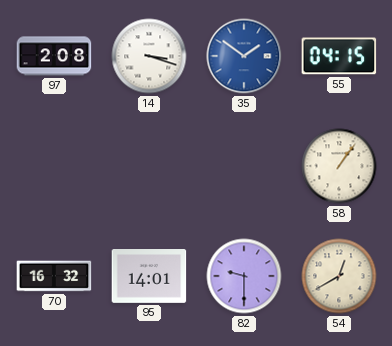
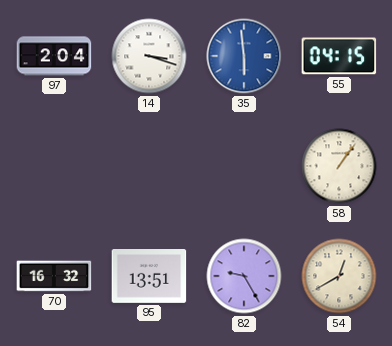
97: 2:08 -> 2:04 (54, 56)
35: 1:51 -> 5:59 (244, 56)
95: 14:01 -> 13:51 (149, 277)
82: 9:30 -> 9:25 (244, 276)
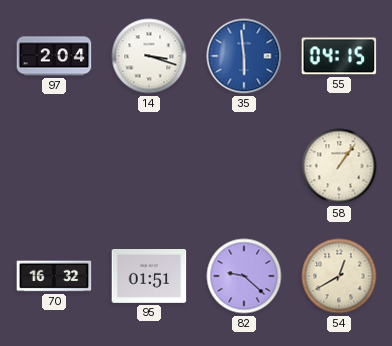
95: 13:51 -> 01:51 (149, 277)
82: 9:25 -> 9:22 (244, 276)
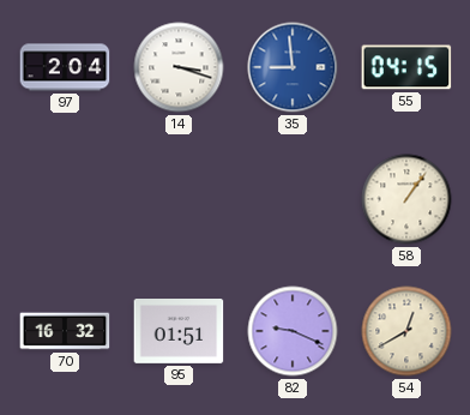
35: 5:59 -> 8:59 (293, 67)
82: 9:22 -> 9:19 (293, 331)
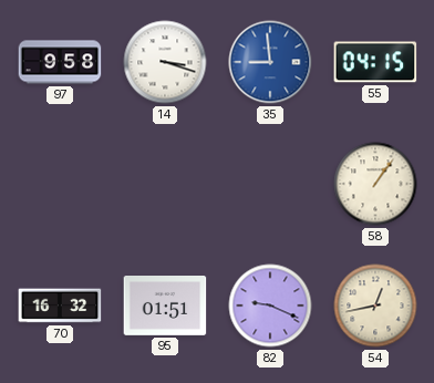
97: 2:04 -> 9:58 (60, 62)
54: 12:40 -> 12:43 (375, 306)
